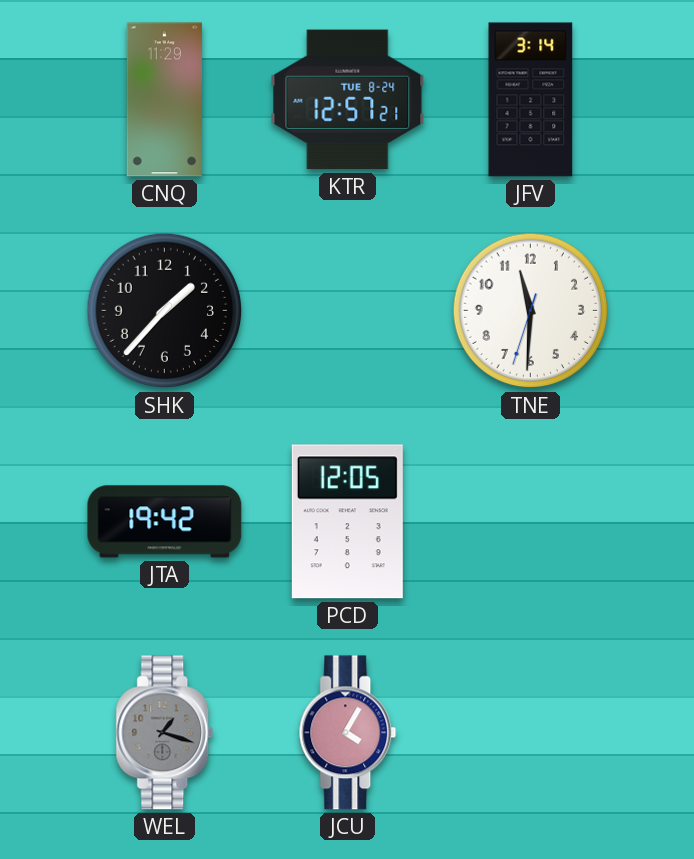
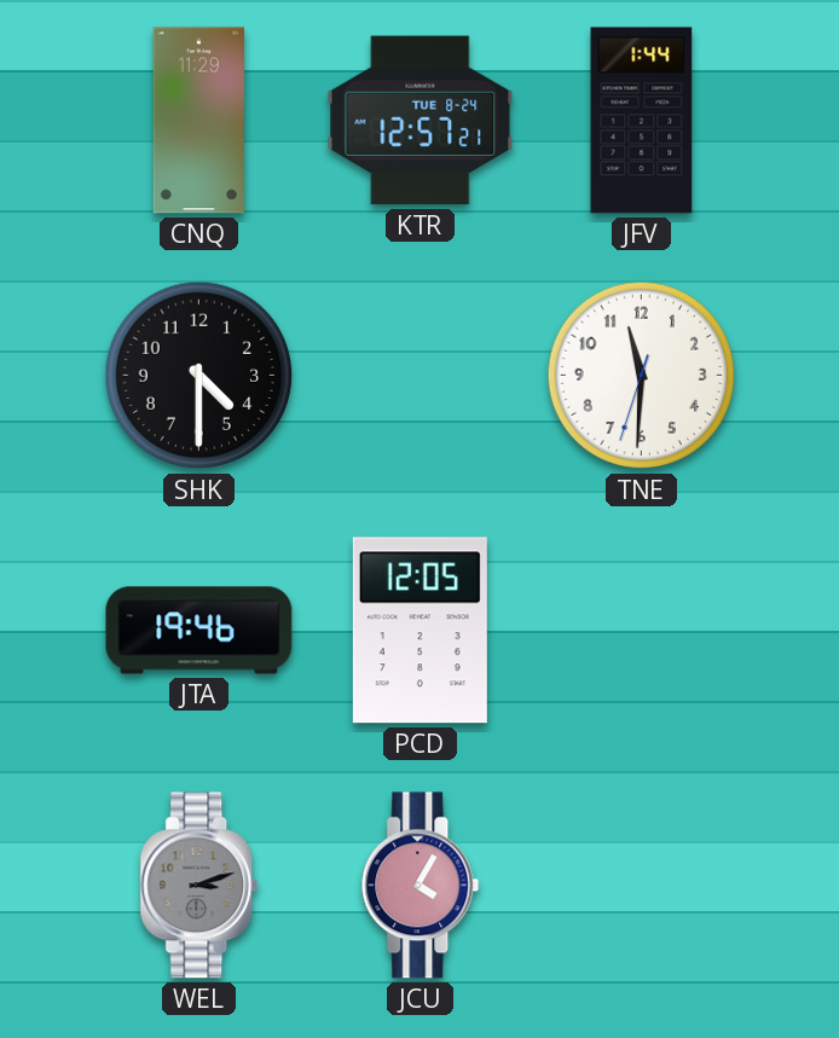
JFV: 3:14 -> 1:44 (642, 121)
SHK: 1:37 -> 4:30 (199, 376)
JTA: 19:42 -> 19:46 (199, 631)
WEL: 1:18 -> 3:12 (199, 886)
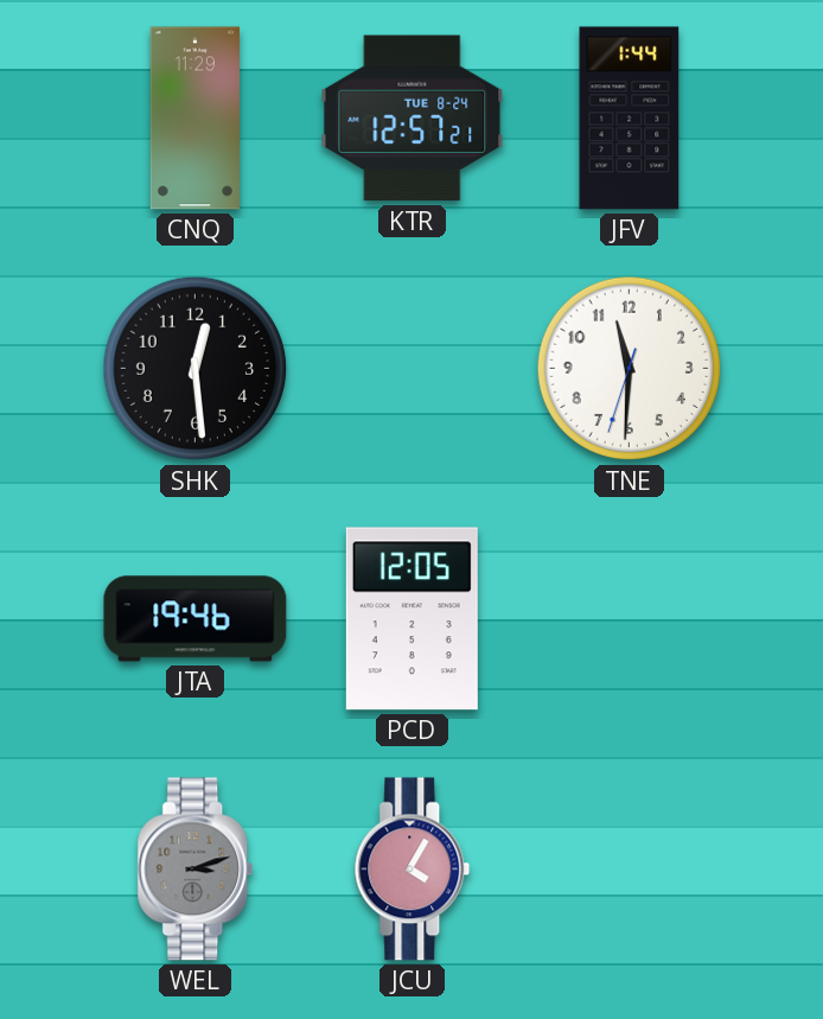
SHK: 4:30 -> 12:29 (196, 369)
